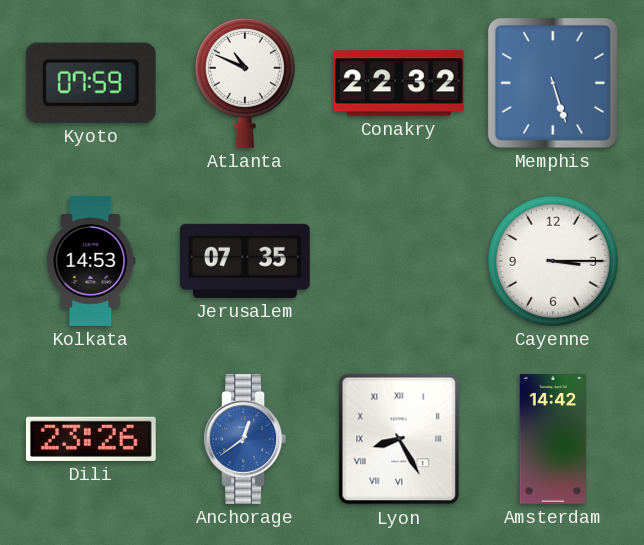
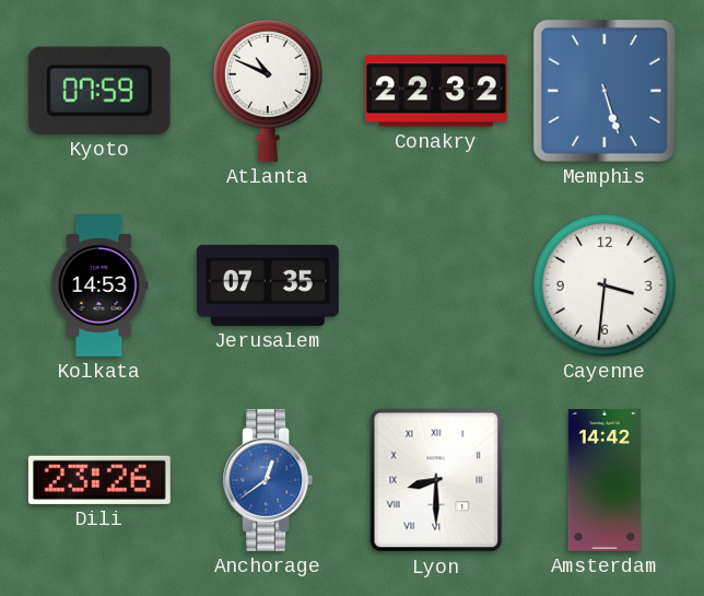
Cayenne: 3:15 -> 3:31 (605, 285)
Lyon: 8:25 -> 8:30 (436, 480)
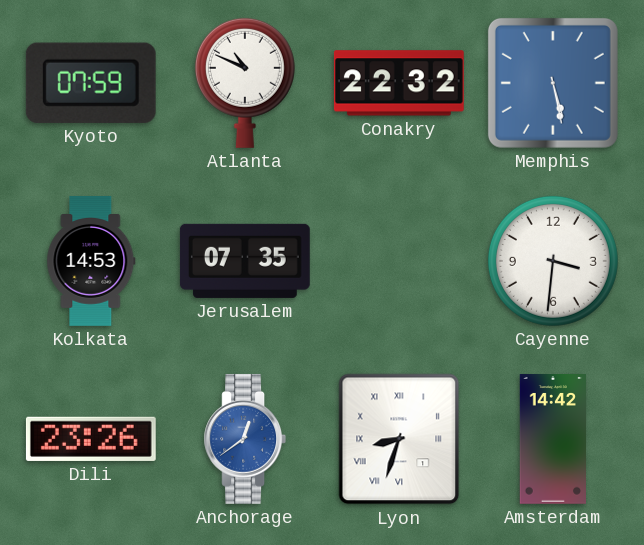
Memphis: 5:27 -> 5:28 (553, 83)
Lyon: 8:30 -> 8:33 (399, 439)
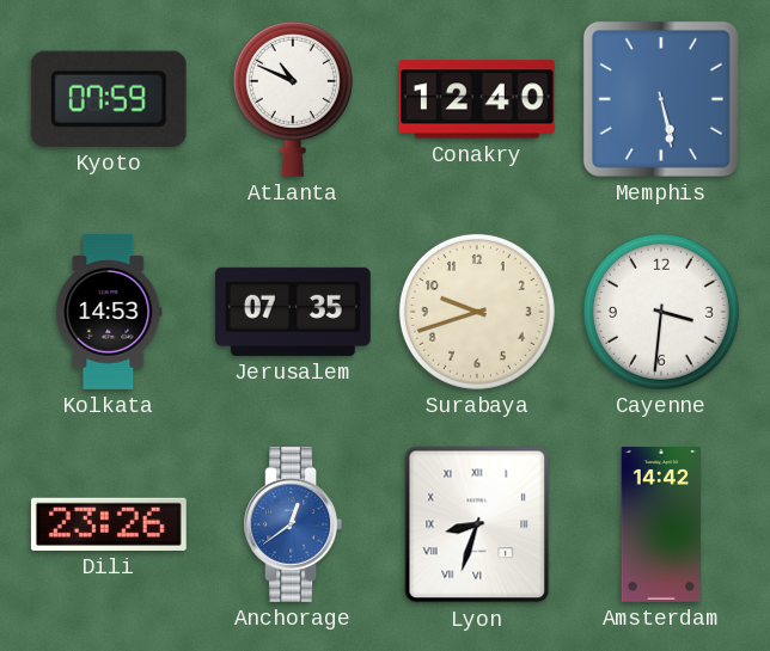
Conakry: 22:32 -> 12:40 (477, 99)
Surabaya: none -> 9:42 (477, 312)
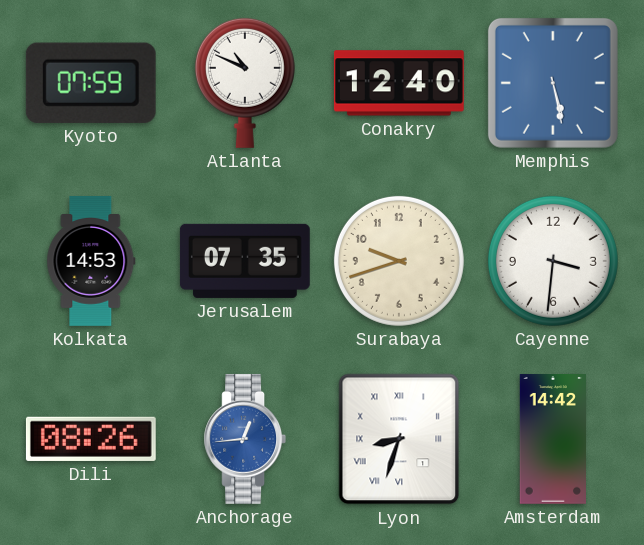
Dili: 23:26 -> 08:26 (91, 439)
Anchorage: 12:39 -> 12:44 (245, 439)
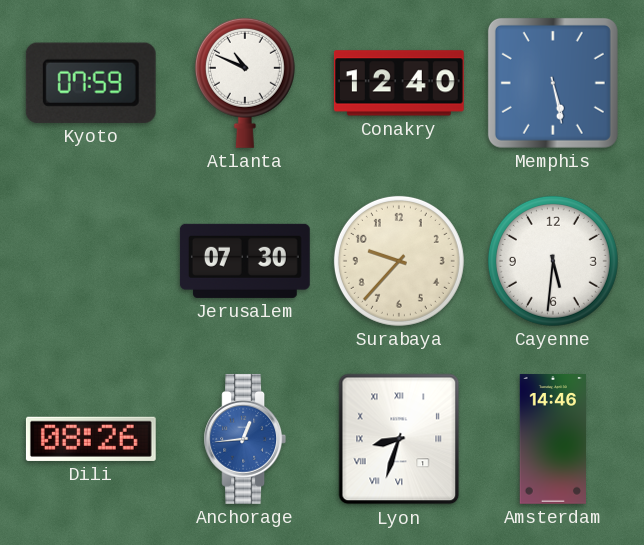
Kolkata: 14:53 -> none (91, 261)
Jerusalem: 07:35 -> 07:30 (245, 261)
Surabaya: 9:42 -> 9:37 (399, 261)
Cayenne: 3:31 -> 5:31 (553, 261)
Amsterdam: 14:42 -> 14:46 (552, 440)
